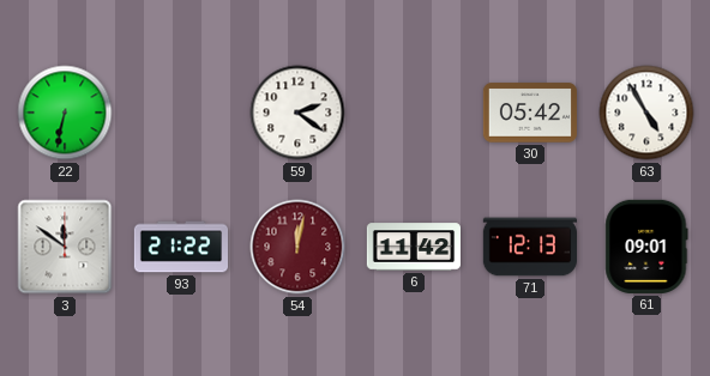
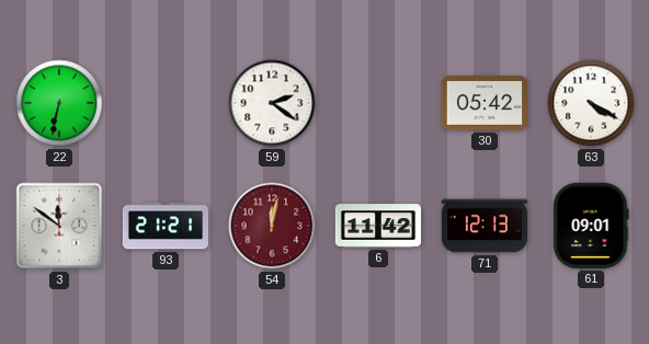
63: 4:55 -> 4:20 (591, 103)
93: 21:22 -> 21:21 (164, 226)
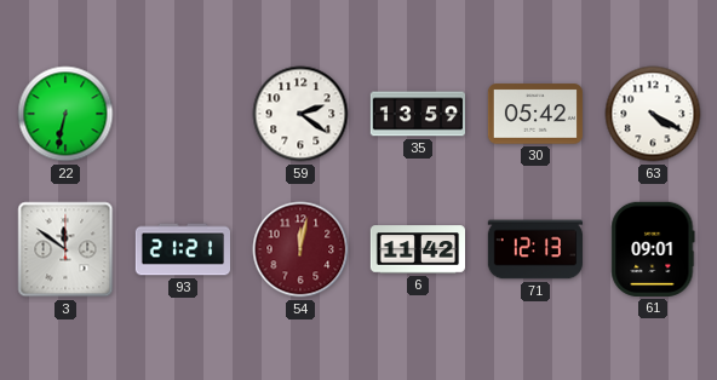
35: none -> 13:59 (417, 114)
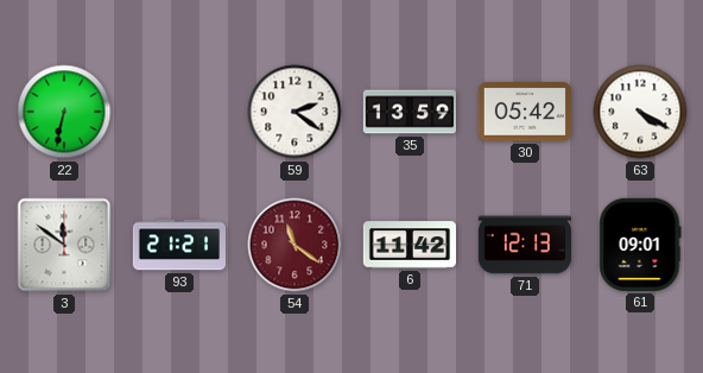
54: 12:02 -> 11:21 (294, 245)
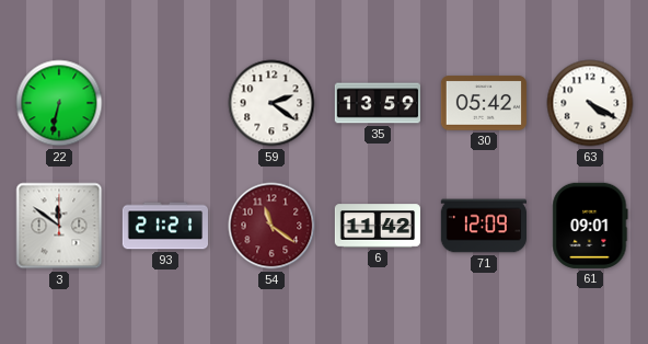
71: 12:13 -> 12:09 (483, 226)
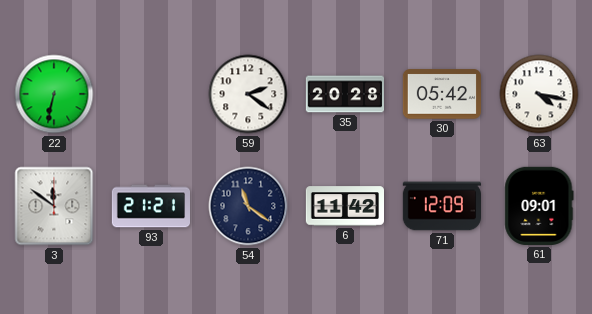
35: 13:59 -> 20:28 (344, 94)
63: 4:20 -> 4:17 (539, 94)
54 dial: burgundy -> navy (248, 206)
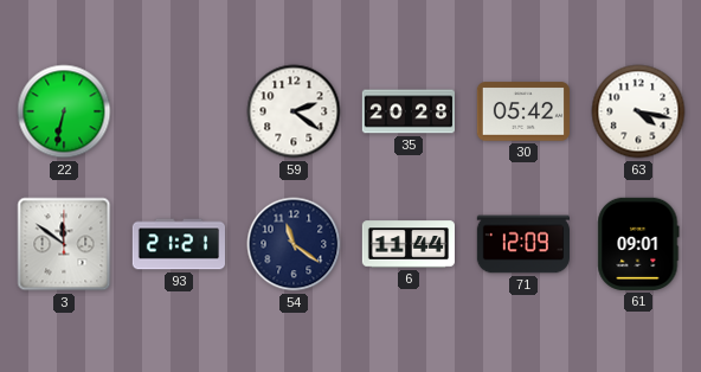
6: 11:42 -> 11:44 (407, 244)
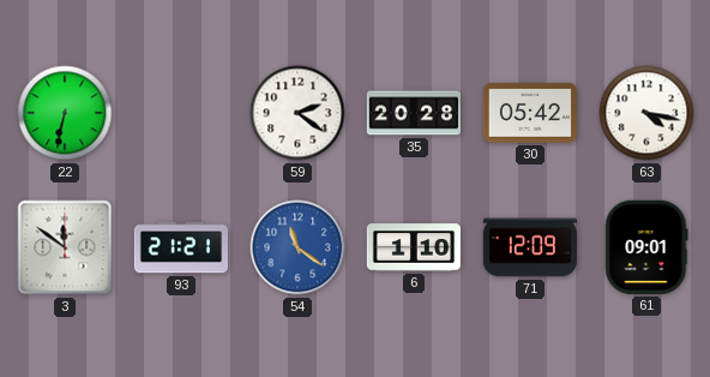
54 dial: navy -> blue (297, 247)
6: 11:44 -> 1:10 (413, 247)
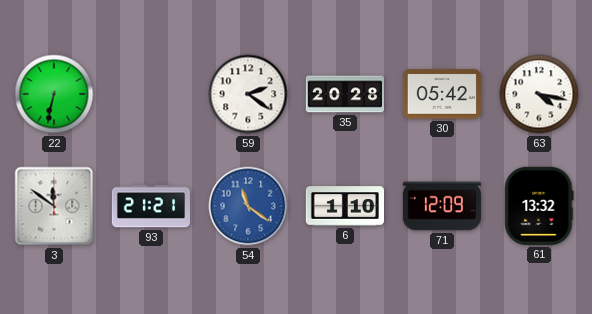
61: 09:01 -> 13:32 (539, 206)
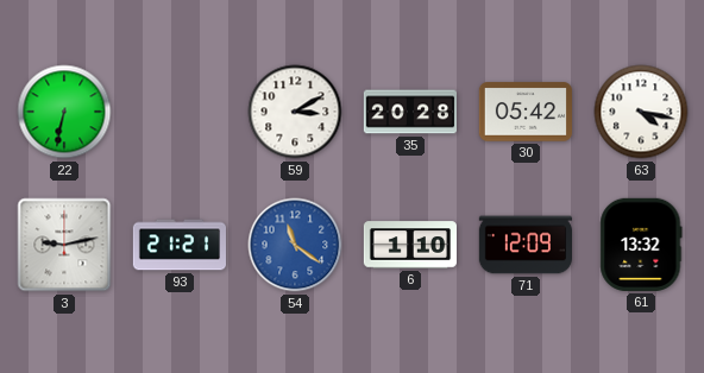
59: 2:21 -> 3:10 (295, 112)
3: 11:51 -> 9:13 (64, 245)
